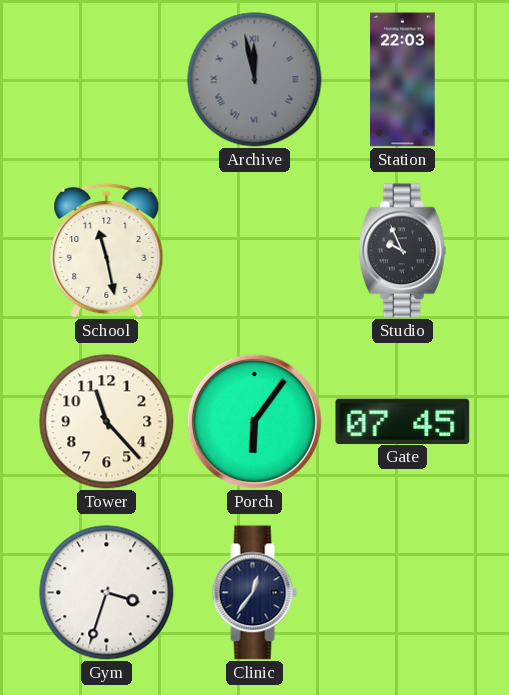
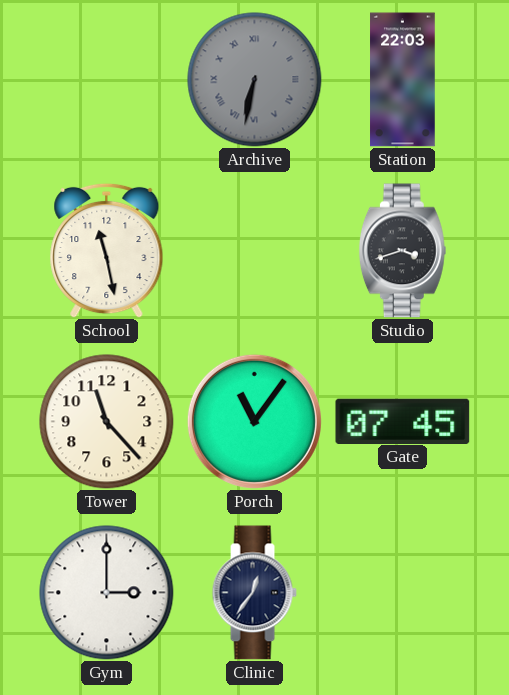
Archive: 11:58 -> 6:32 (255, 80)
Studio: 9:56 -> 3:42 (402, 251)
Porch: 6:06 -> 11:06 (254, 421)
Gym: 3:33 -> 3:00 (107, 593)
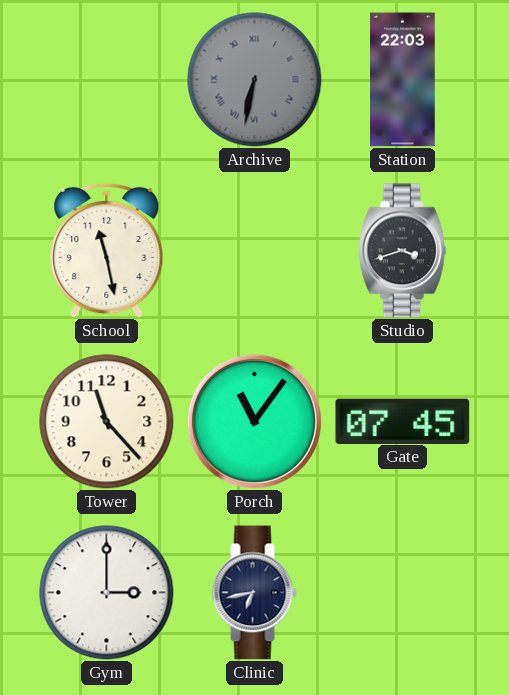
Clinic: 12:36 -> 6:43 (254, 593)
